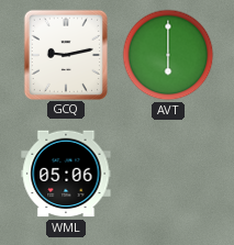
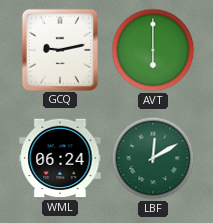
WML: 05:06 -> 06:24 (60, 158)
LBF: none -> 12:10 (153, 158)
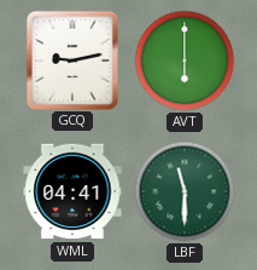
WML: 06:24 -> 04:41 (72, 191)
LBF: 12:10 -> 11:30 (185, 191)
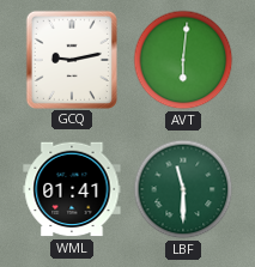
AVT: 6:00 -> 6:01 (183, 60)
WML: 04:41 -> 01:41 (72, 189)
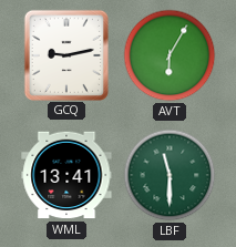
AVT: 6:01 -> 6:05 (170, 55)
WML: 01:41 -> 13:41 (66, 175)
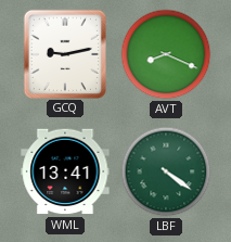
AVT: 6:05 -> 8:19 (166, 54)
LBF: 11:30 -> 4:21 (166, 171)
